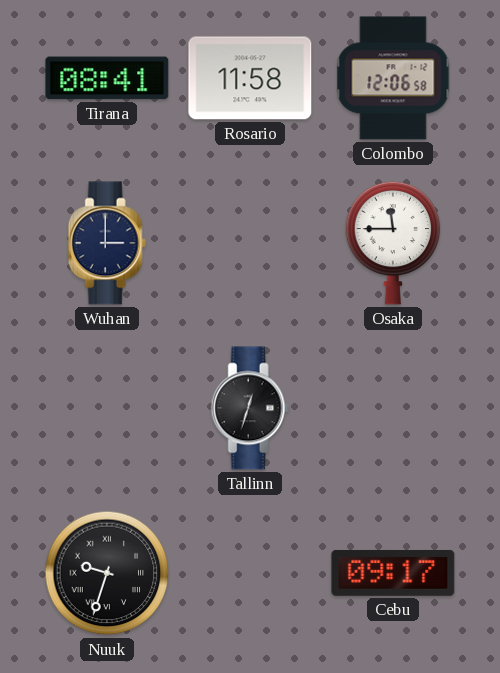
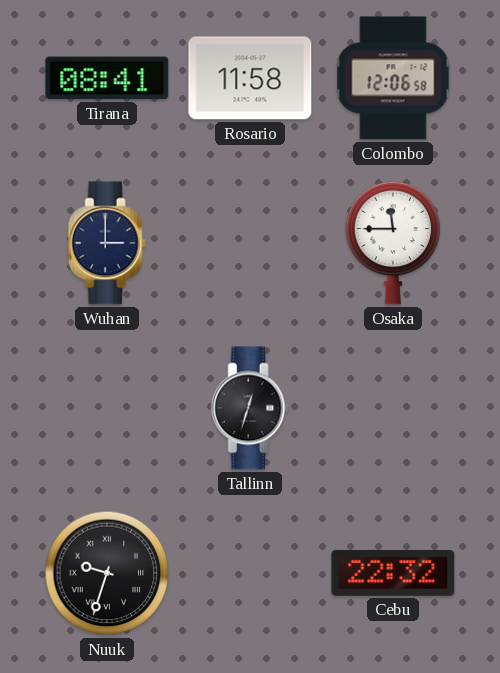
Cebu: 09:17 -> 22:32 (393, 573)
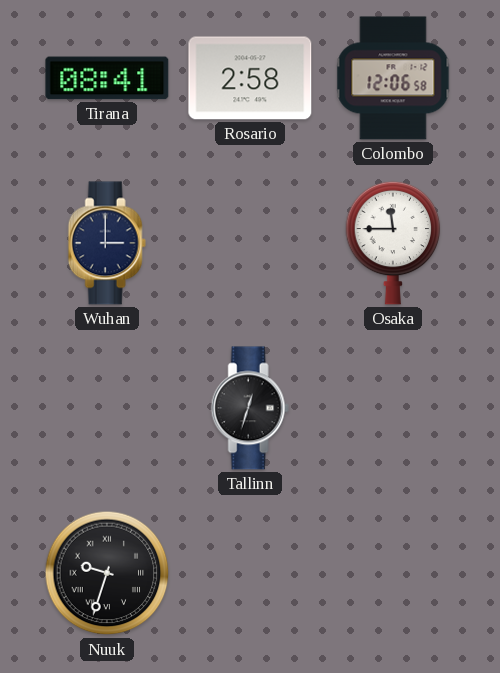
Rosario: 11:58 -> 2:58 (250, 78)
Cebu: 22:32 -> none (393, 573)
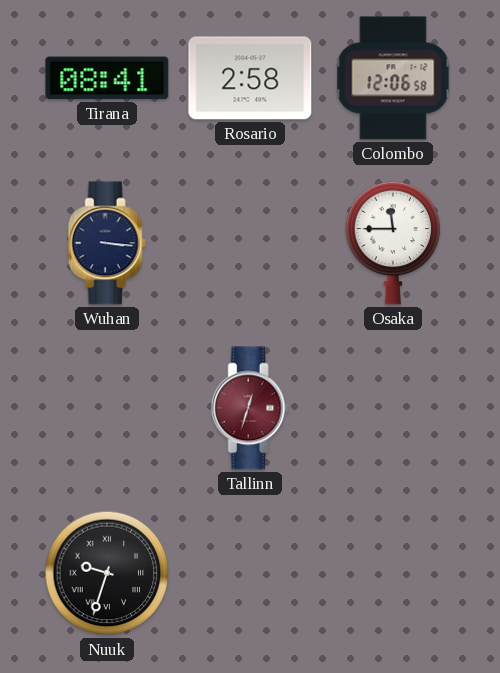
Wuhan: 3:00 -> 3:16 (107, 243)
Tallinn dial: black -> burgundy (250, 408)
